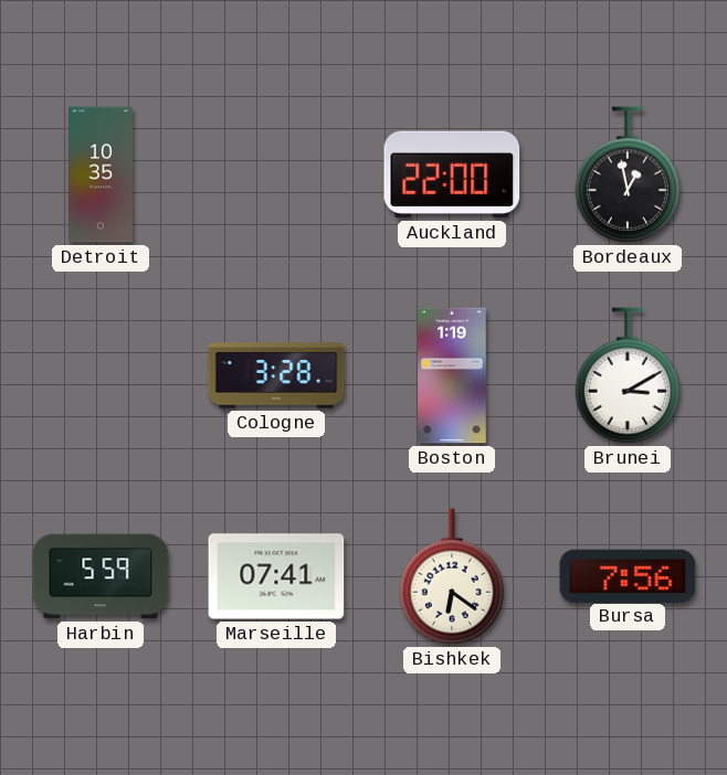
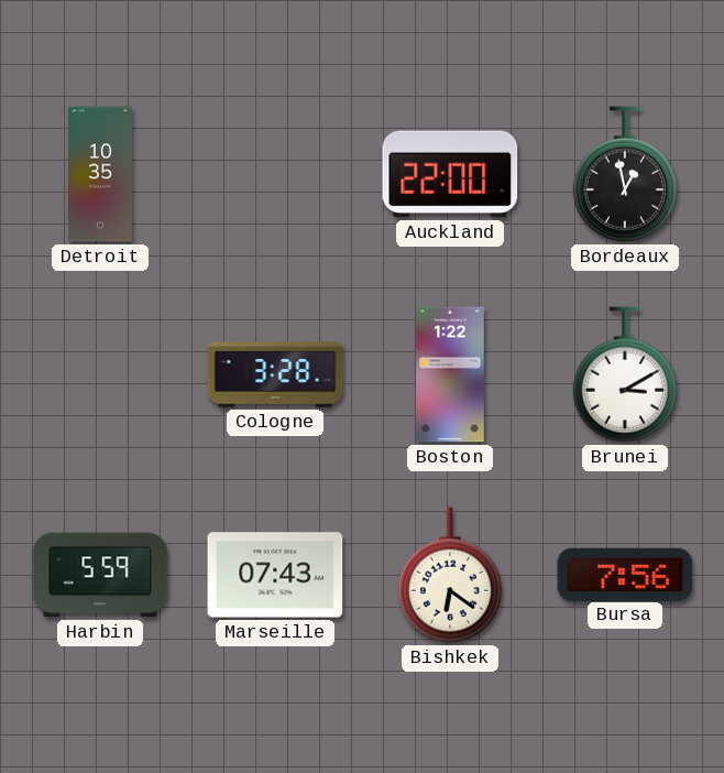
Boston: 1:19 -> 1:22 (450, 374)
Marseille: 07:41 -> 07:43 (275, 575)
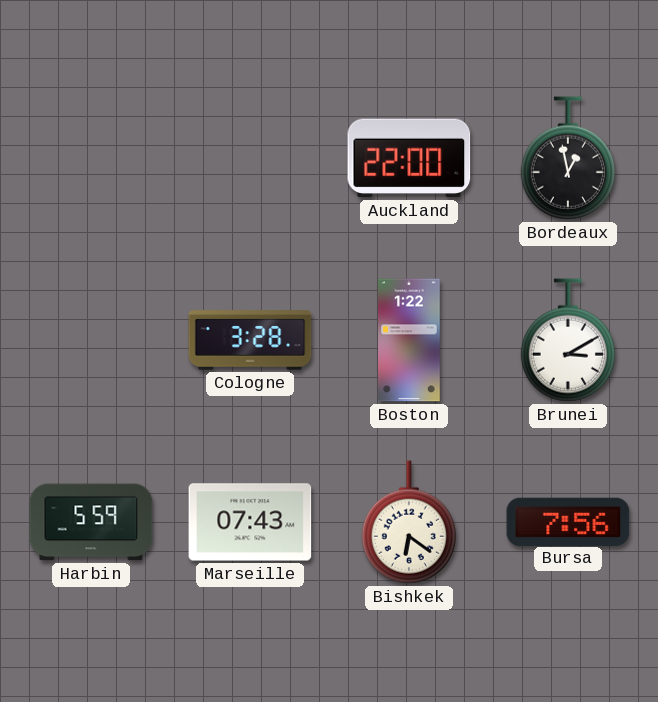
Detroit: 10:35 -> none (101, 174)
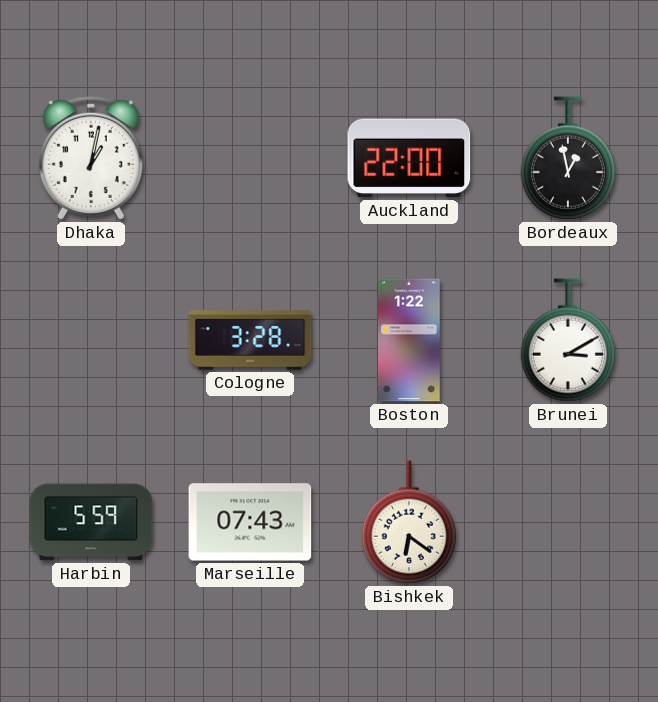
Dhaka: none -> 1:02 (91, 158)
Bursa: 7:56 -> none (568, 521)
